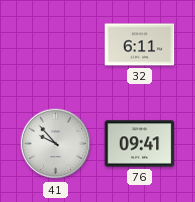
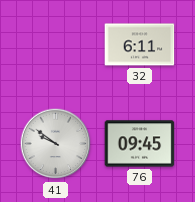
41: 9:53 -> 9:51 (56, 144)
76: 09:41 -> 09:45 (140, 144)
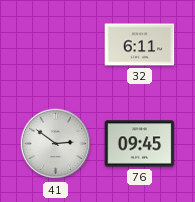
41: 9:51 -> 2:51 (56, 144)
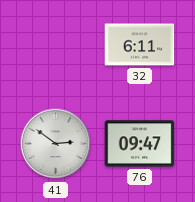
76: 09:45 -> 09:47 (140, 144)
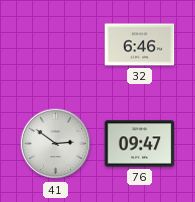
32: 6:11 -> 6:46 (140, 45)
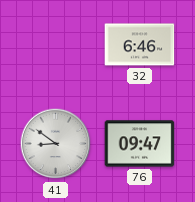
41: 2:51 -> 8:51 (56, 144)
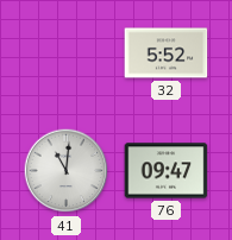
32: 6:46 -> 5:52 (167, 53)
41: 8:51 -> 11:01 (67, 171)
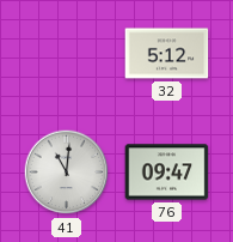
32: 5:52 -> 5:12 (167, 54)
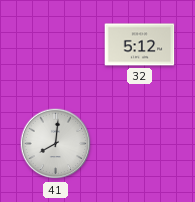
41: 11:01 -> 8:01 (56, 144)
76: 09:47 -> none (167, 173)
